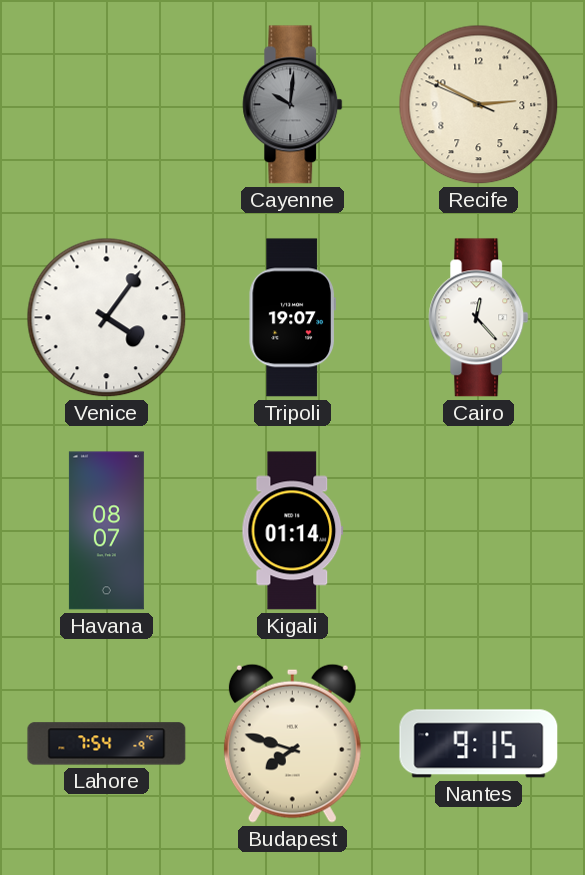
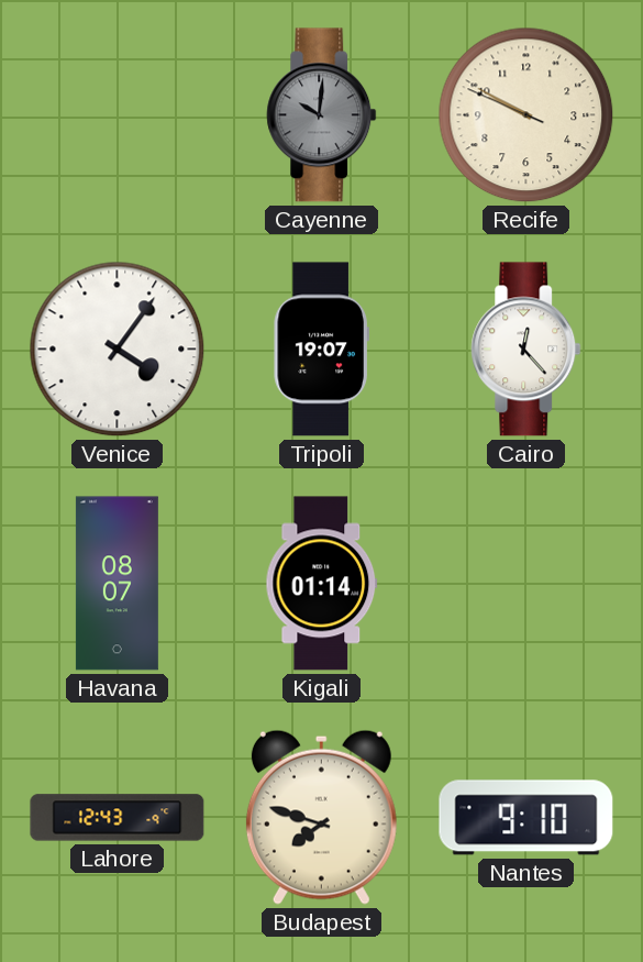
Recife: 2:49 -> 9:49 (526, 115)
Lahore: 7:54 -> 12:43 (118, 818)
Nantes: 9:15 -> 9:10 (526, 818)
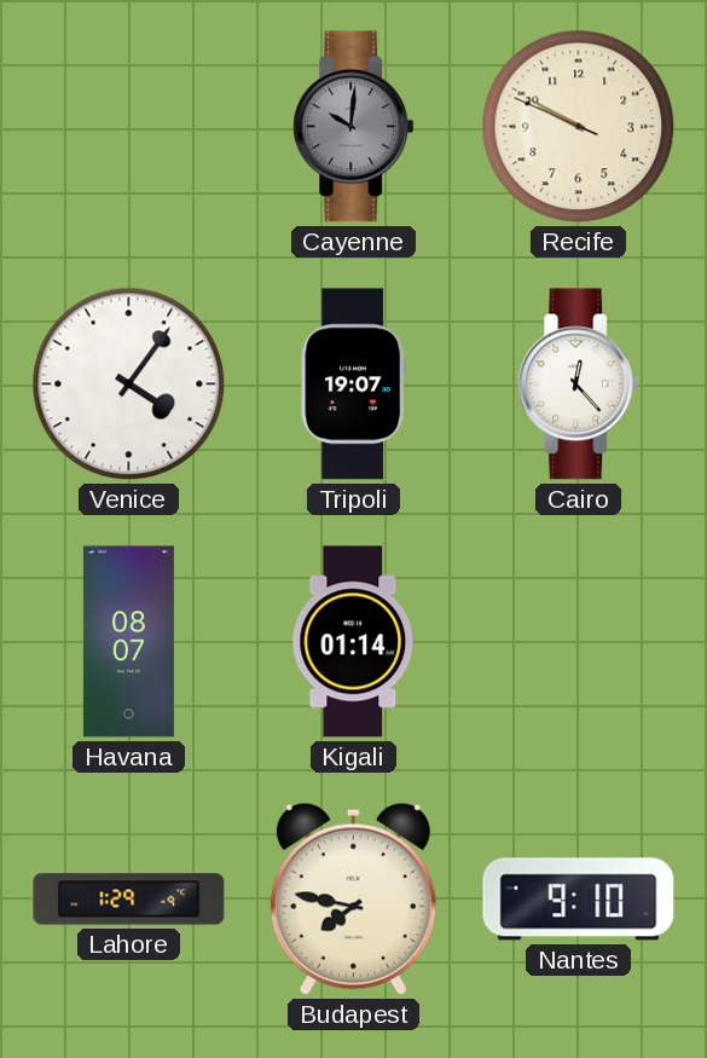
Lahore: 12:43 -> 1:29 (129, 900)
Budapest: 7:48 -> 7:47 (353, 898)
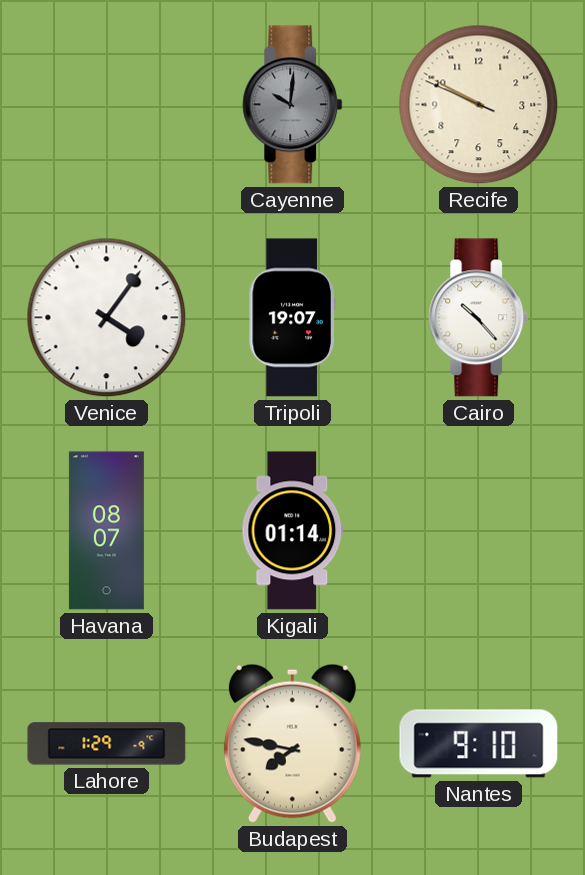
Cairo: 12:23 -> 10:23 (479, 318)
